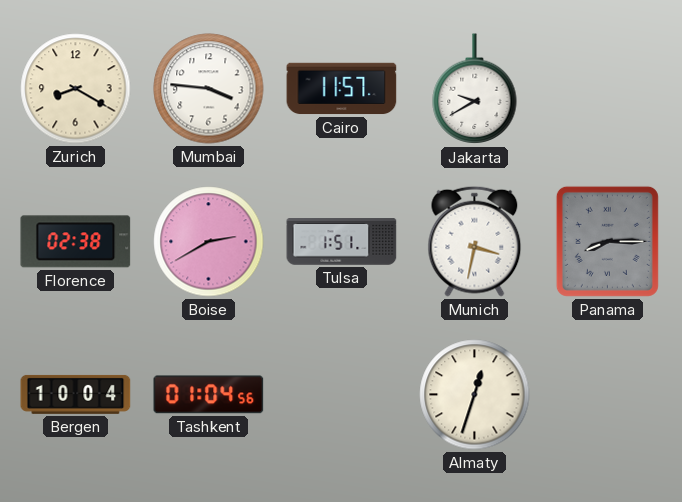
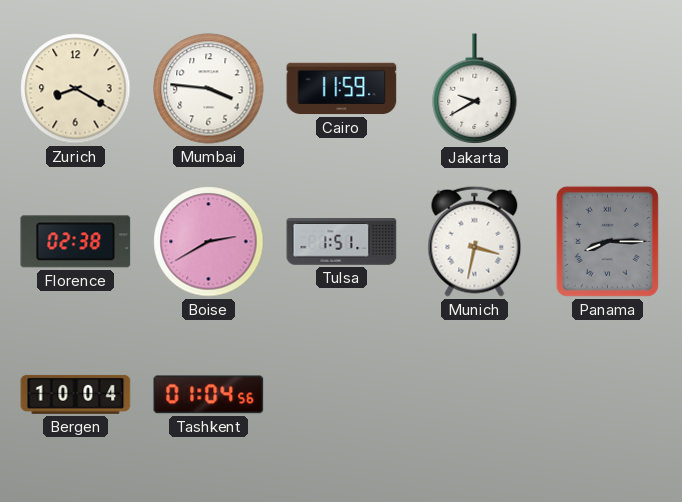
Cairo: 11:57 -> 11:59 (342, 89)
Almaty: 12:33 -> none (475, 395)
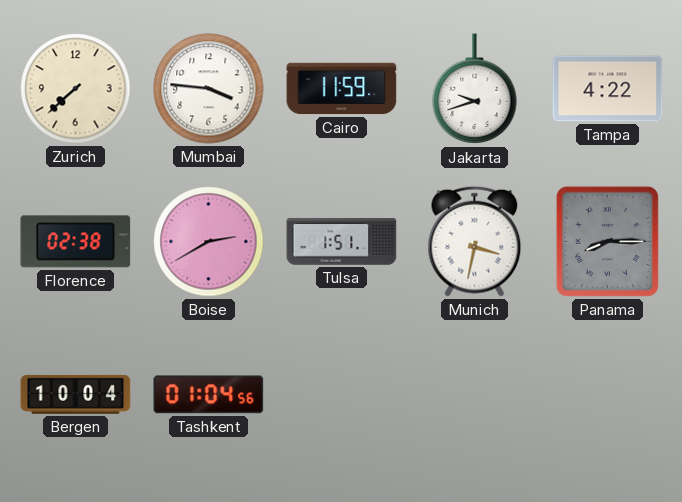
Zurich: 8:20 -> 7:38 (76, 89)
Jakarta: 9:40 -> 9:42 (475, 89)
Tampa: none -> 4:22 (608, 89)
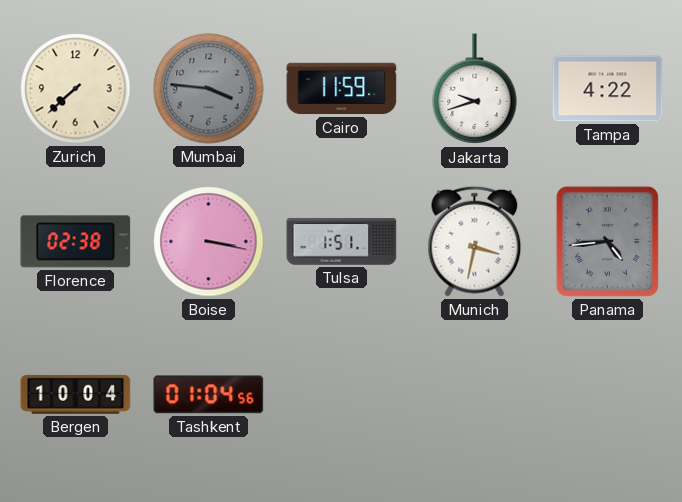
Mumbai dial: white -> grey (209, 89)
Boise: 2:40 -> 3:17 (209, 242)
Panama: 8:15 -> 4:44 (607, 241)
